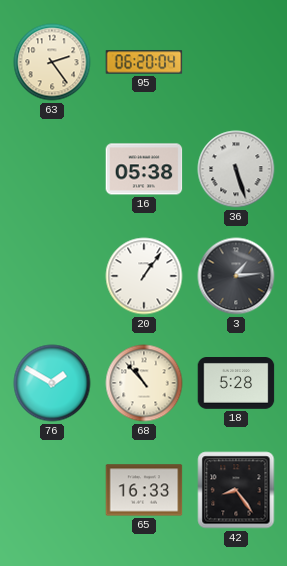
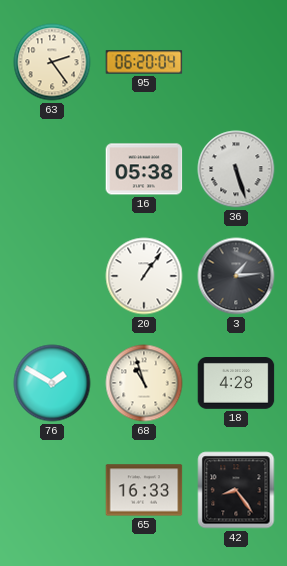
68: 10:53 -> 10:57 (144, 383)
18: 5:28 -> 4:28 (236, 384)
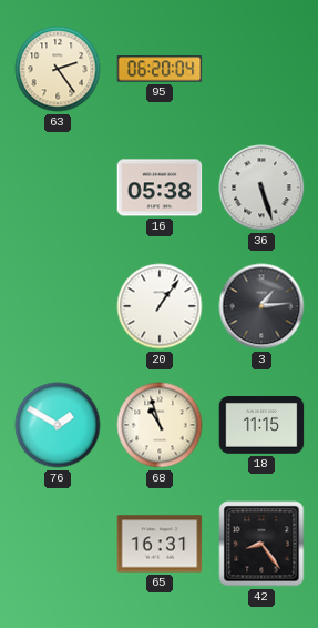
18: 4:28 -> 11:15 (261, 426)
65: 16:33 -> 16:31 (160, 544)
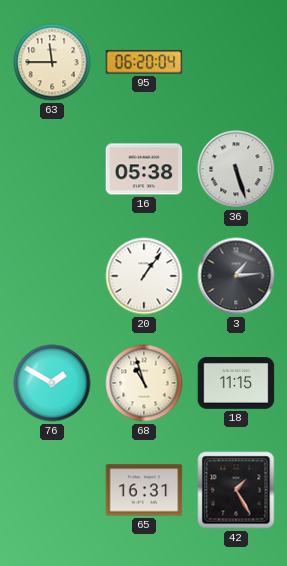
63: 2:24 -> 11:45 (52, 62)
42: 8:24 -> 1:25 (236, 490)
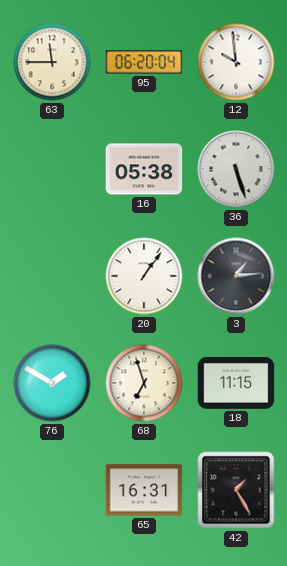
12: none -> 9:59 (236, 62)
68: 10:57 -> 6:57 (144, 383)
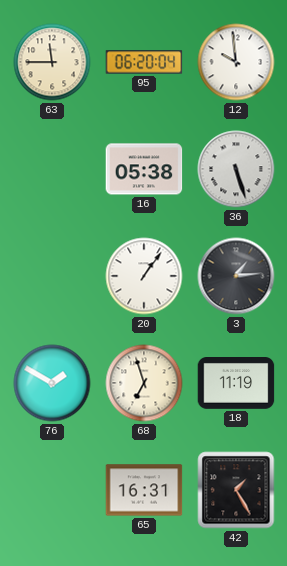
18: 11:15 -> 11:19 (236, 384)
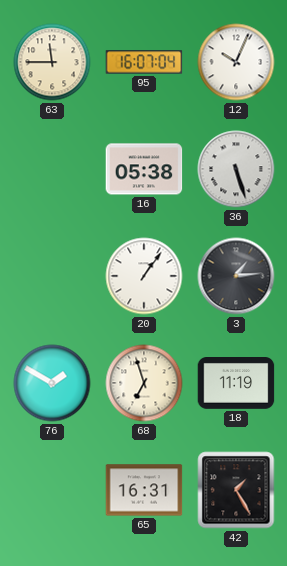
95: 06:20 -> 16:07 (144, 62)
12: 9:59 -> 10:04 (236, 62)
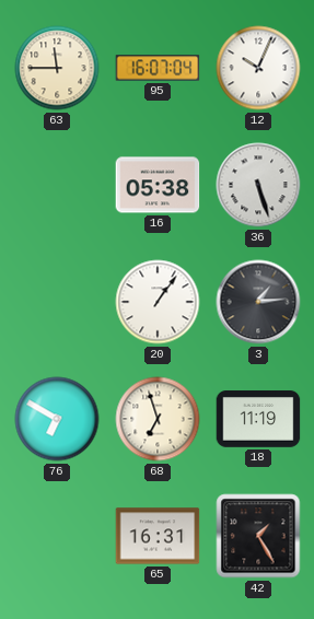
76: 1:50 -> 6:50 (57, 419)
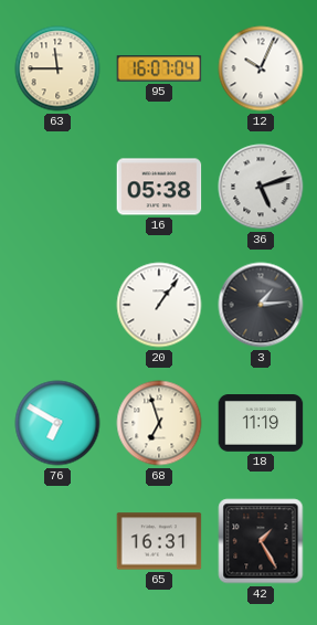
36: 5:27 -> 5:12 (261, 187)
